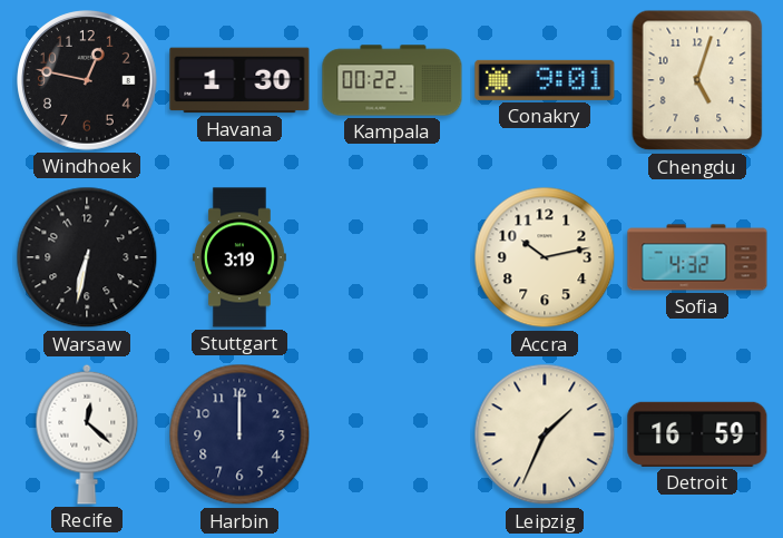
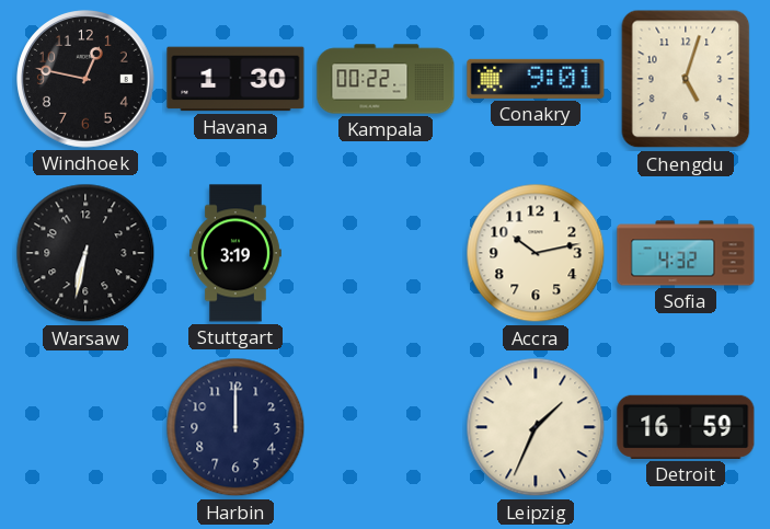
Recife: 12:22 -> none (87, 434)
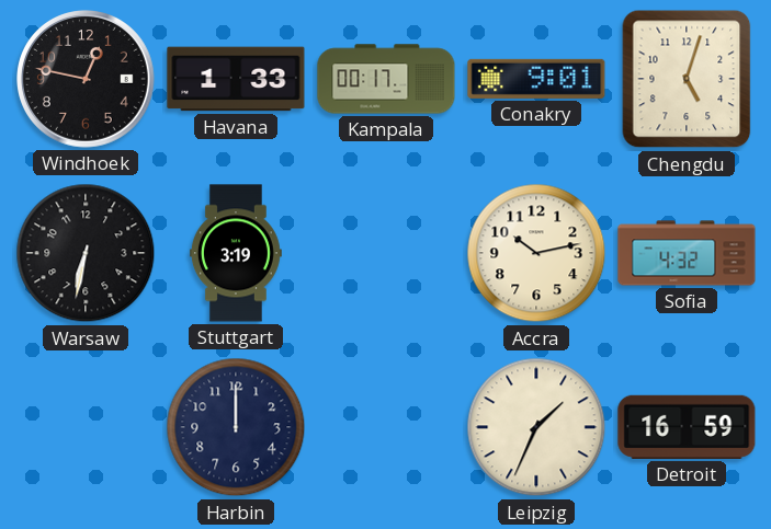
Havana: 1:30 -> 1:33 (236, 79)
Kampala: 00:22 -> 00:17 (386, 79)
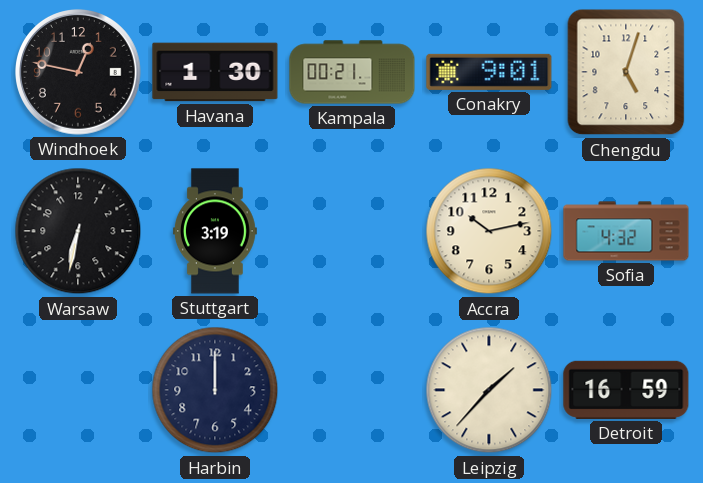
Havana: 1:33 -> 1:30 (215, 72)
Kampala: 00:17 -> 00:21 (352, 72)
Leipzig: 1:34 -> 1:37 (489, 390)
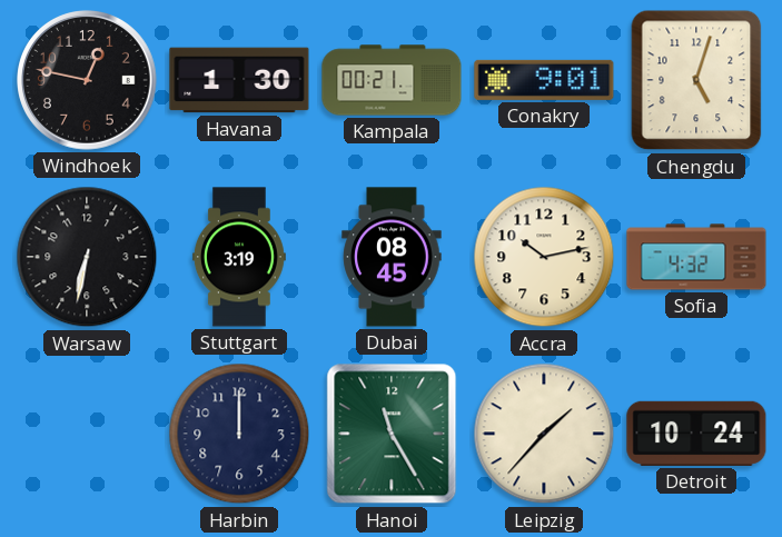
Dubai: none -> 08:45 (392, 257)
Hanoi: none -> 11:25 (392, 434)
Detroit: 16:59 -> 10:24 (696, 434)
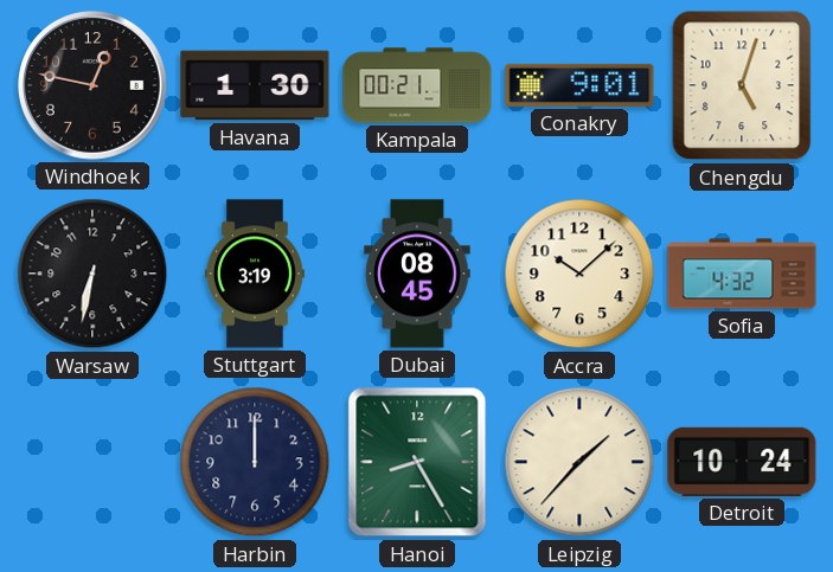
Accra: 10:13 -> 10:08 (579, 274)
Hanoi: 11:25 -> 8:25 (417, 462)
